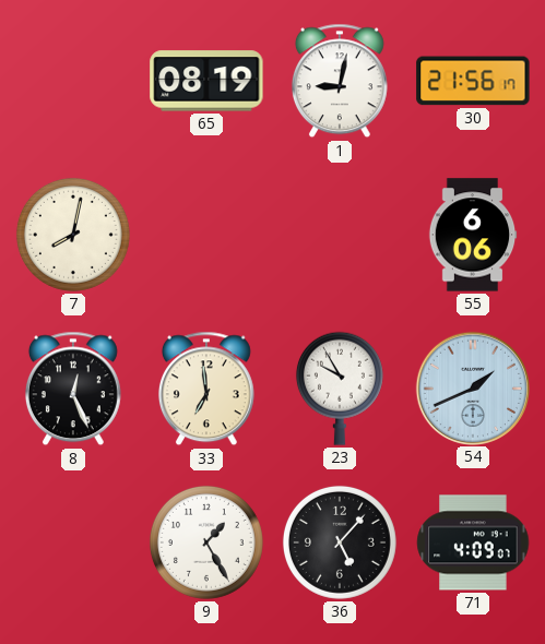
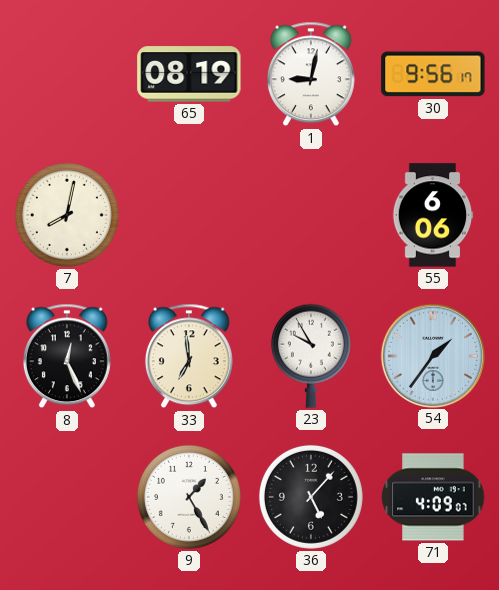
30: 21:56 -> 9:56 (433, 74)
54: 1:41 -> 1:36 (432, 355)
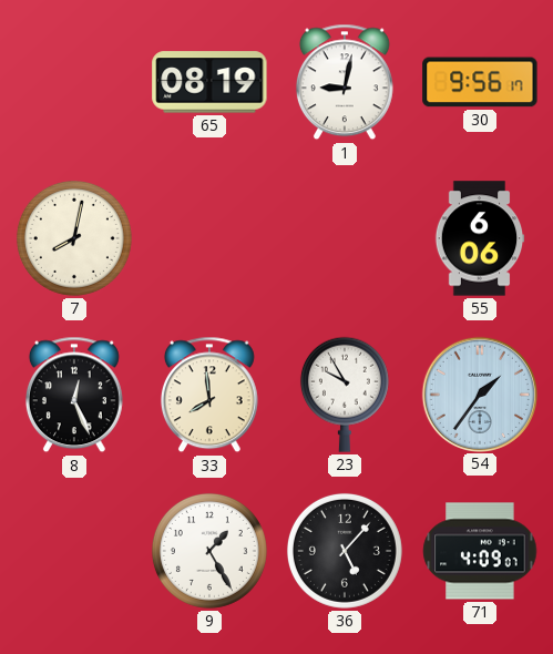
33: 6:59 -> 7:59 (209, 395)
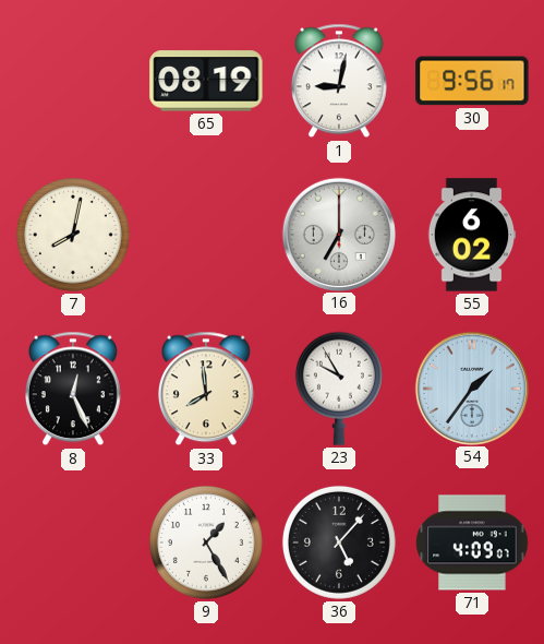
16: none -> 7:00 (338, 234)
55: 6:06 -> 6:02 (472, 235)
